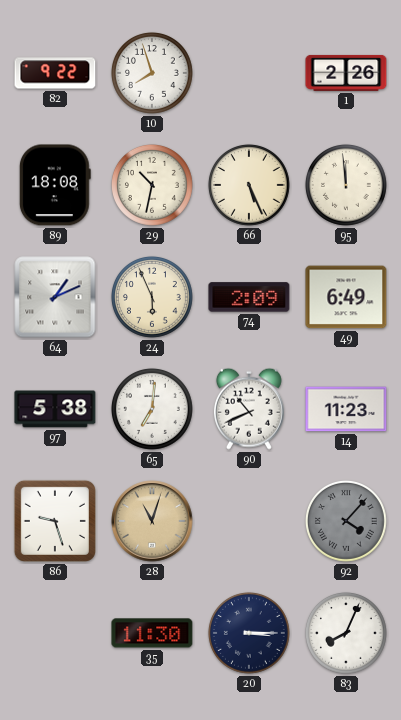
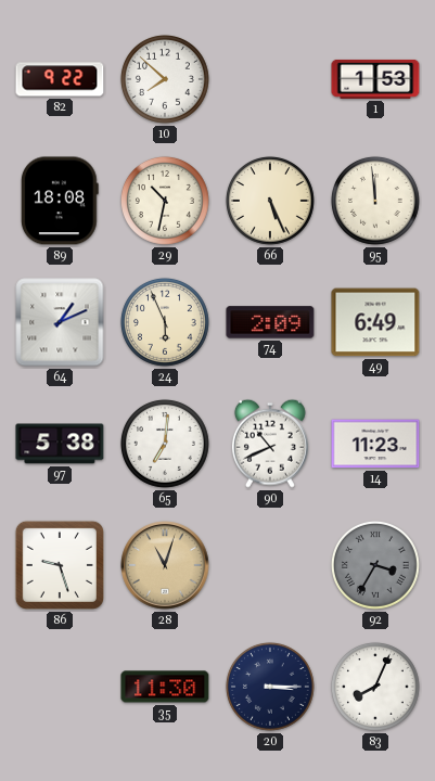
10: 7:57 -> 7:52 (165, 79)
1: 2:26 -> 1:53 (375, 79)
92: 4:07 -> 3:35 (375, 565)
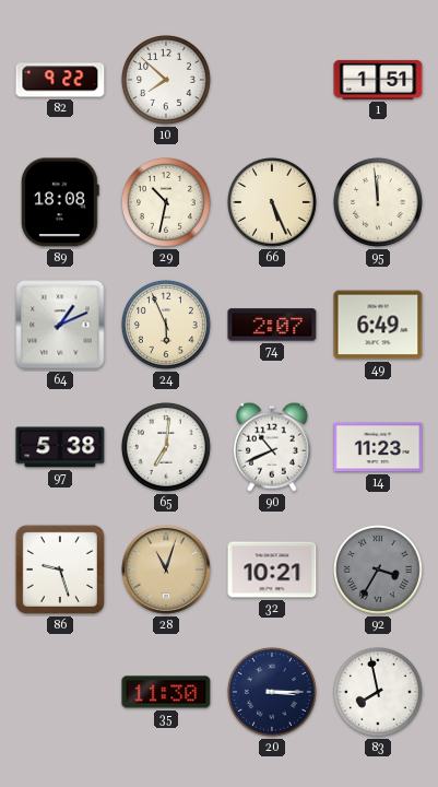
1: 1:53 -> 1:51 (378, 80)
74: 2:09 -> 2:07 (272, 325)
32: none -> 10:21 (272, 569)
83: 8:04 -> 7:58 (378, 692)
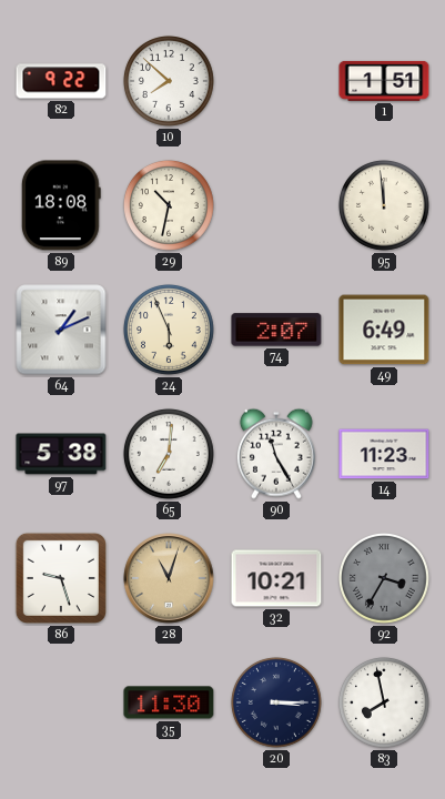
66: 5:26 -> none (272, 202)
90: 10:41 -> 11:25 (276, 454)
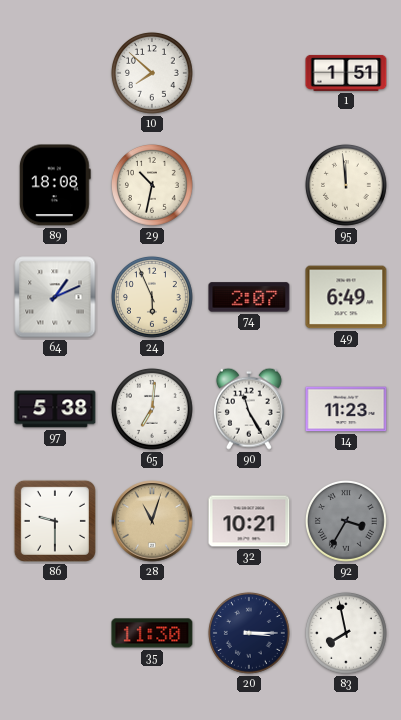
82: 9:22 -> none (61, 81)
86: 9:27 -> 9:30 (55, 521)
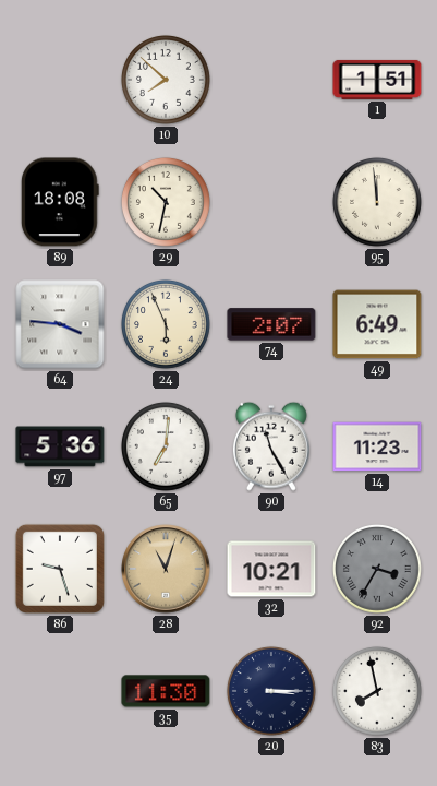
64: 1:11 -> 3:46 (60, 324)
97: 5:38 -> 5:36 (60, 446)
86: 9:30 -> 9:27 (60, 569)
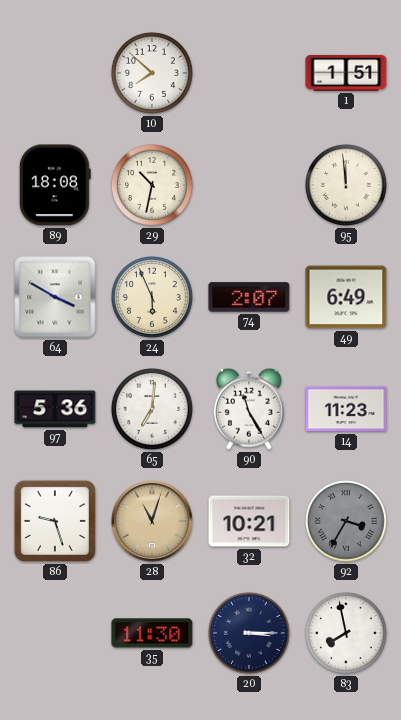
64: 3:46 -> 3:50 (55, 297)
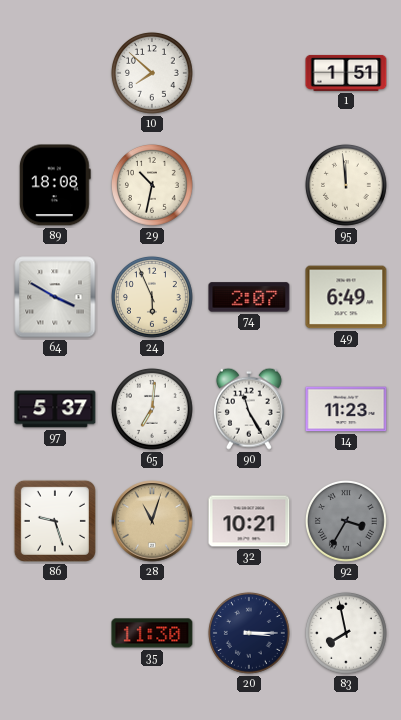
97: 5:36 -> 5:37 (55, 409)
